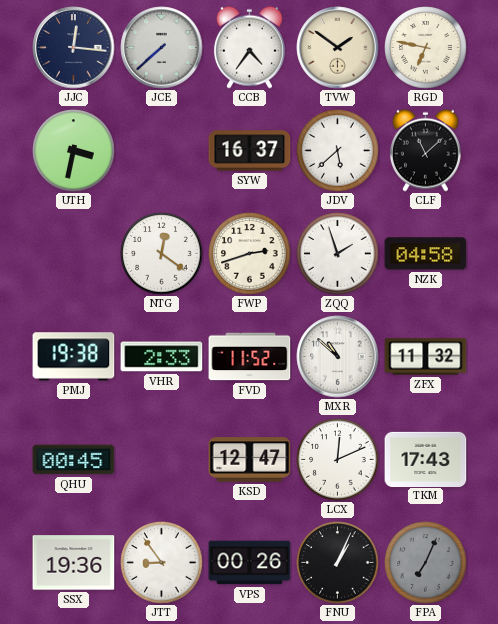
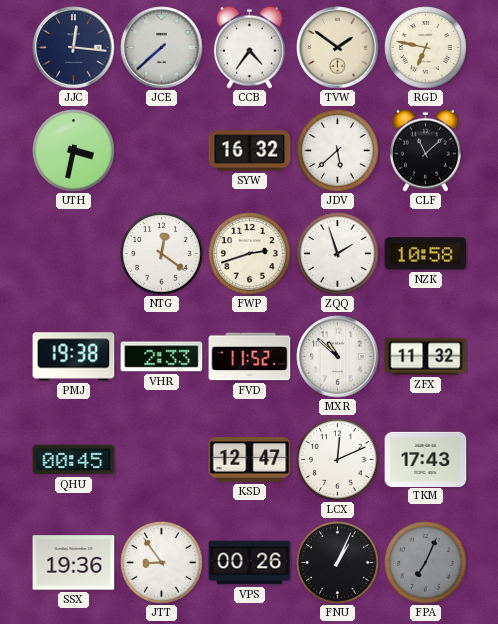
SYW: 16:37 -> 16:32 (250, 151)
NZK: 04:58 -> 10:58 (426, 254)
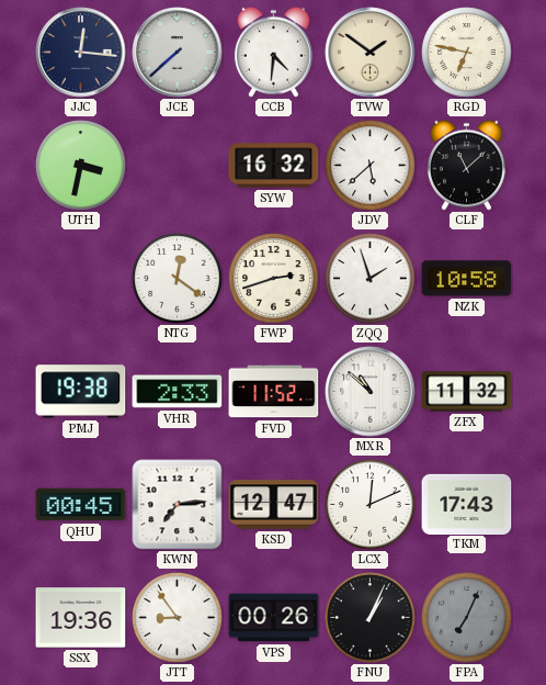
CCB: 4:36 -> 4:31 (273, 52)
KWN: none -> 7:14 (178, 505)
